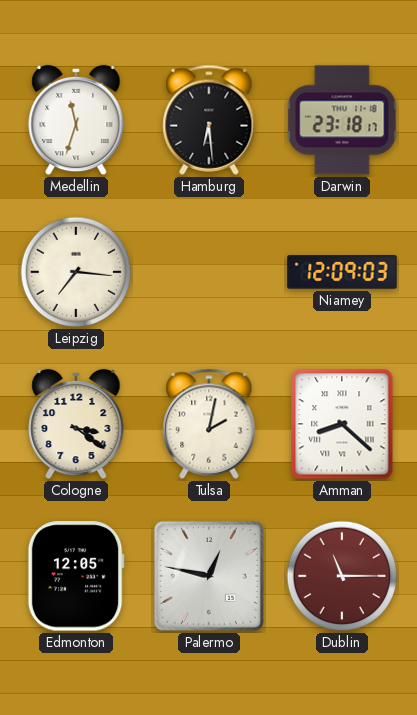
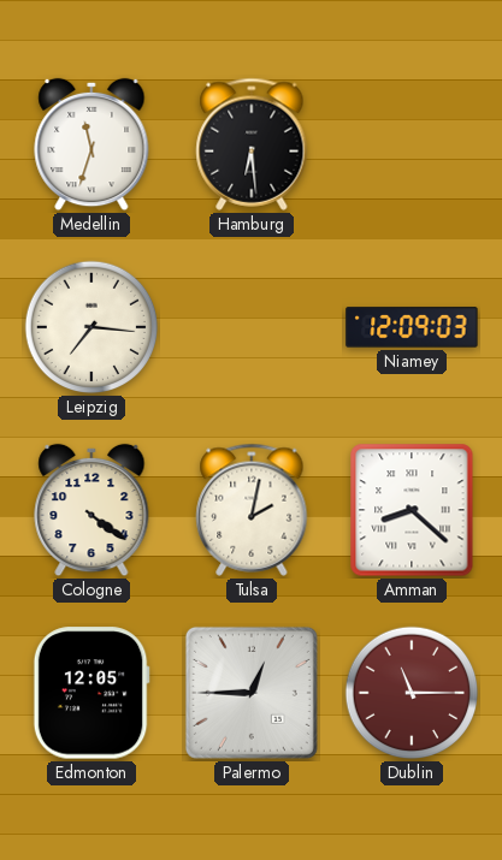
Darwin: 23:18 -> none (342, 120)
Cologne: 3:21 -> 4:21 (91, 510)
Palermo: 12:47 -> 12:45 (252, 693)
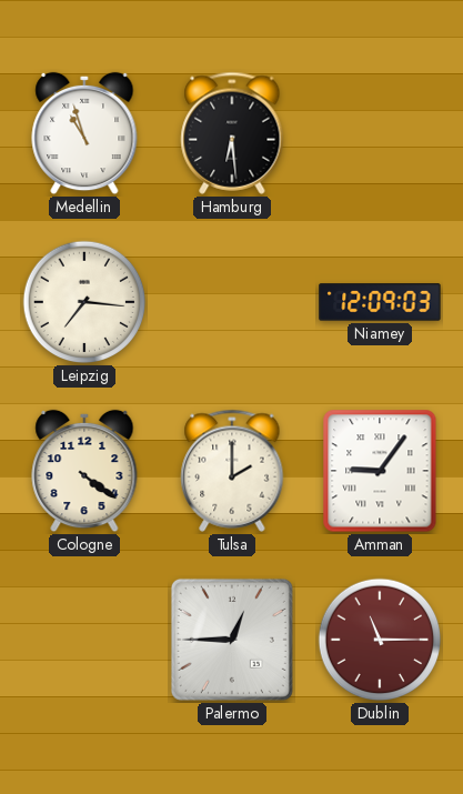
Medellin: 11:33 -> 10:57 (84, 133)
Tulsa: 2:02 -> 2:00 (232, 471)
Amman: 8:22 -> 9:06 (380, 471)
Edmonton: 12:05 -> none (91, 693)
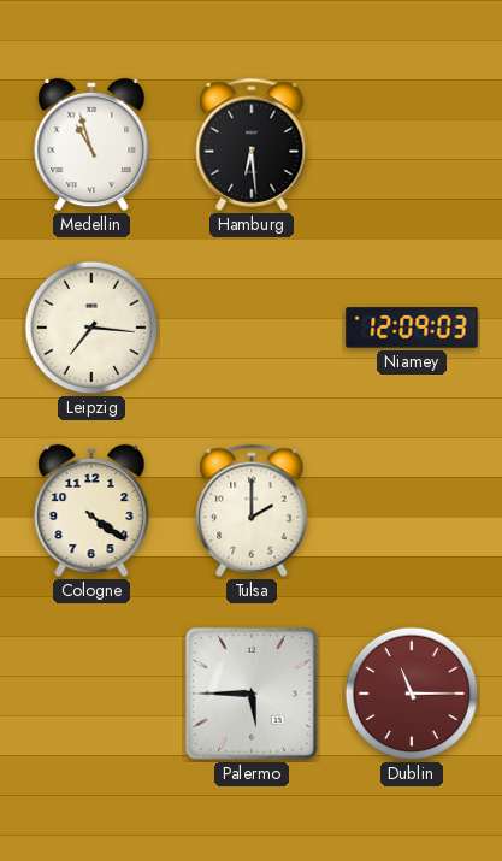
Amman: 9:06 -> none (380, 471)
Palermo: 12:45 -> 5:45 (252, 694)
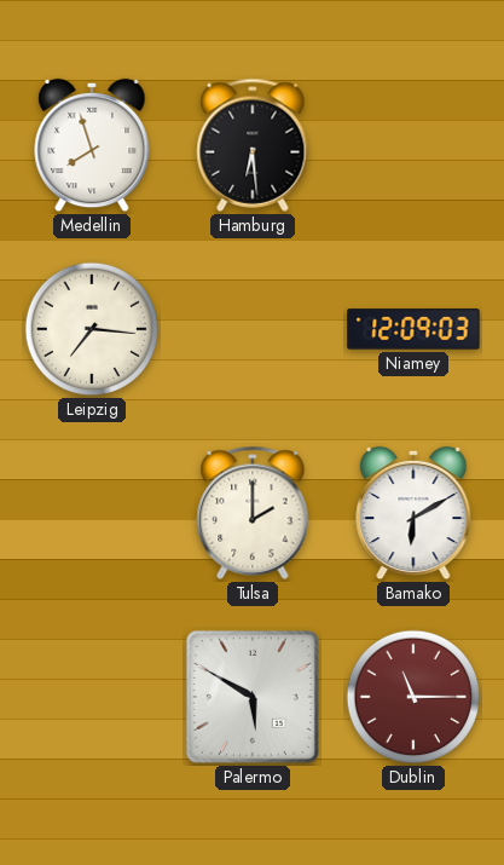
Medellin: 10:57 -> 7:57 (92, 145)
Cologne: 4:21 -> none (91, 511)
Bamako: none -> 6:10 (413, 513)
Palermo: 5:45 -> 5:50 (253, 697)
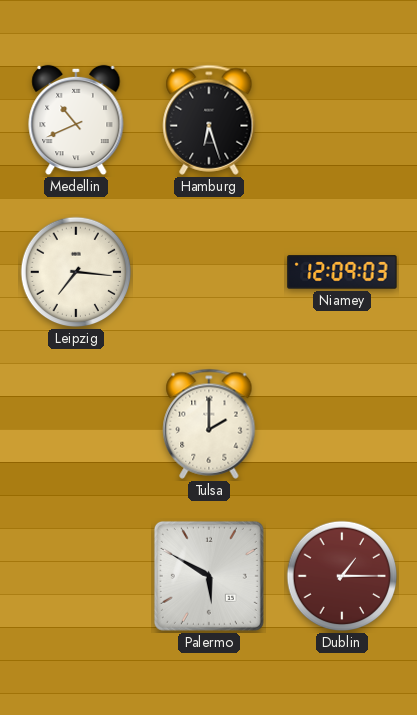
Medellin: 7:57 -> 10:41 (76, 120)
Hamburg: 6:29 -> 6:27 (209, 120)
Bamako: 6:10 -> none (413, 513)
Dublin: 11:15 -> 1:15 (342, 576)
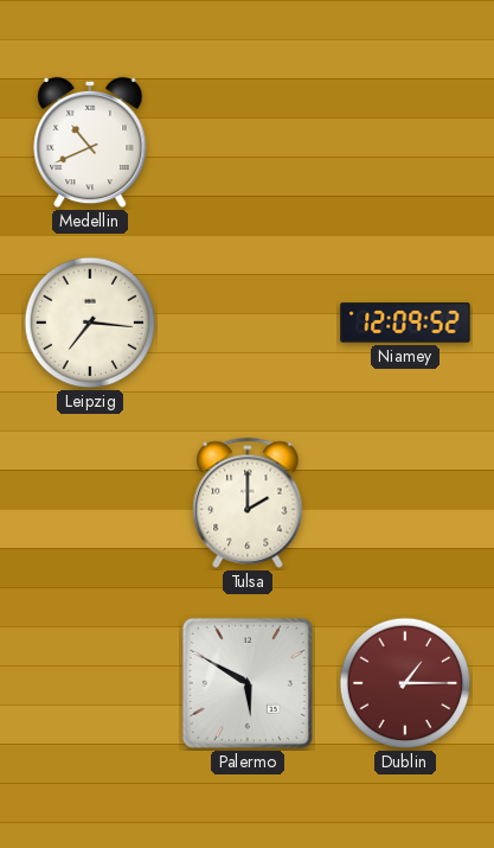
Hamburg: 6:27 -> none (209, 120)
Niamey: 12:09:03 -> 12:09:52 (405, 323)
